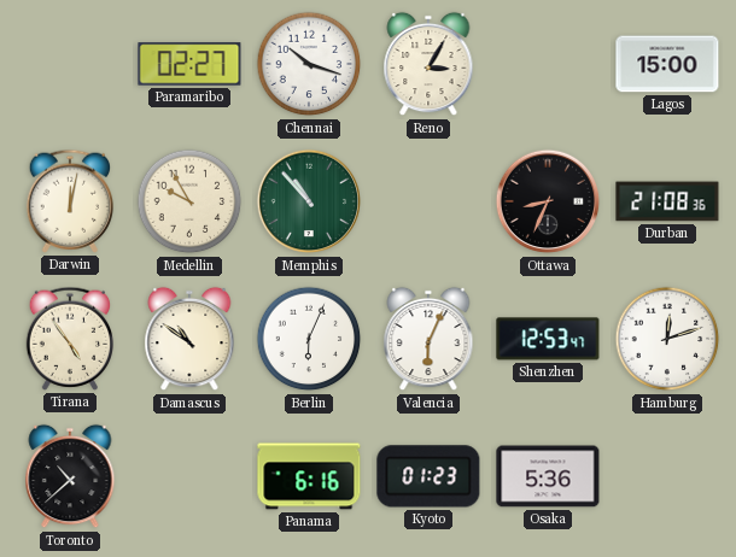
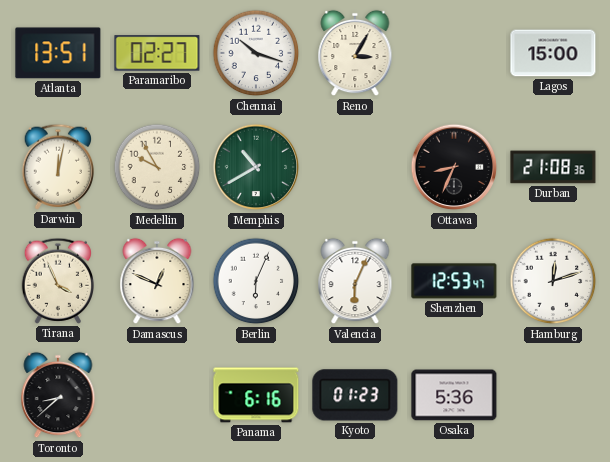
Atlanta: none -> 13:51 (58, 53)
Memphis: 10:53 -> 10:40 (256, 167)
Tirana: 4:54 -> 3:56 (57, 281)
Damascus: 10:51 -> 12:49 (157, 281)
Toronto: 10:38 -> 8:38 (58, 395)
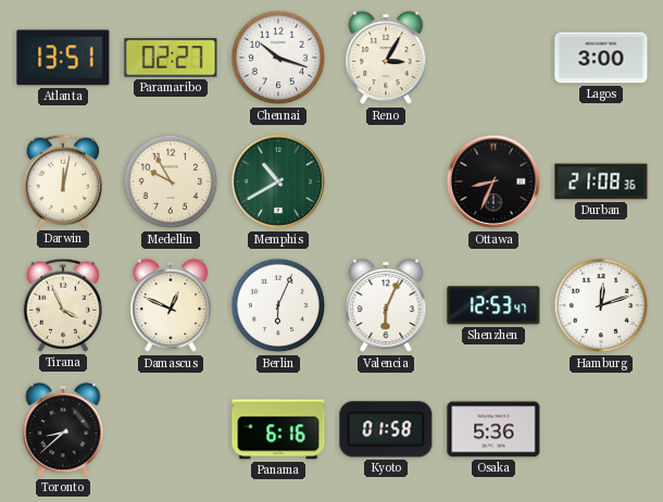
Lagos: 15:00 -> 3:00 (601, 58)
Kyoto: 01:23 -> 01:58 (386, 429)
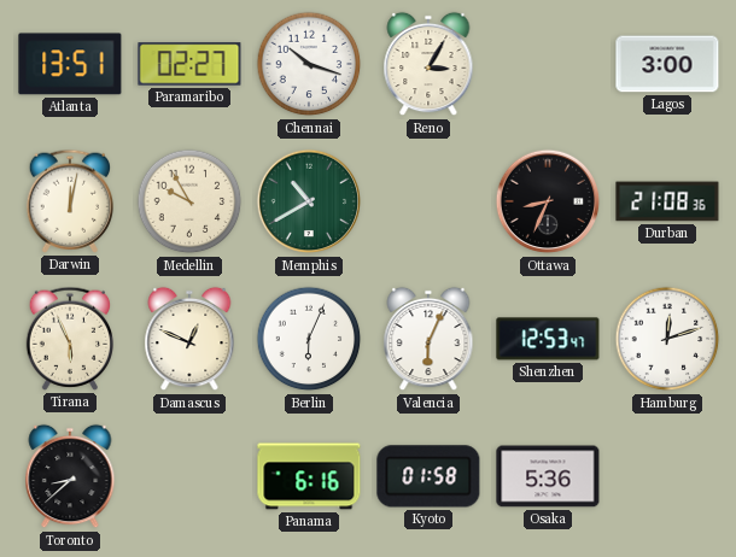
Tirana: 3:56 -> 5:56 (69, 339)
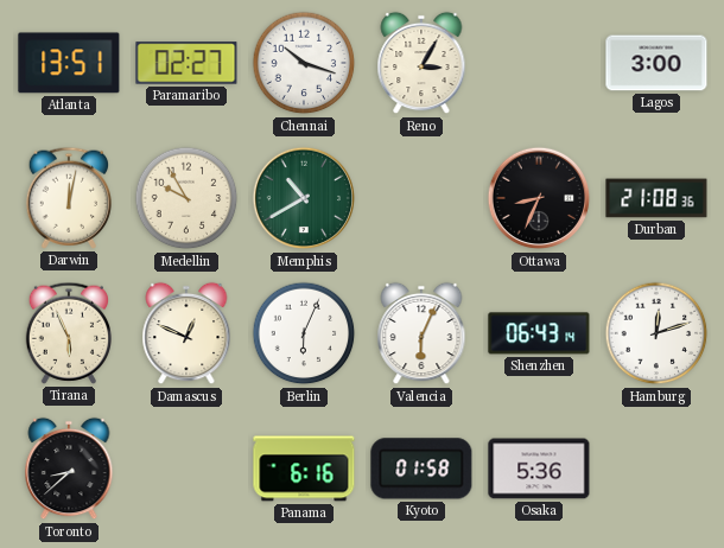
Shenzhen: 12:53 -> 06:43 (539, 333)
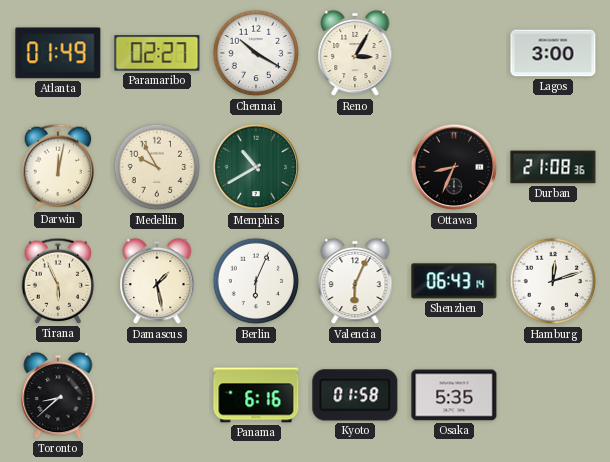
Atlanta: 13:51 -> 01:49 (58, 53)
Chennai: 10:18 -> 10:20 (256, 53)
Damascus: 12:49 -> 1:28 (157, 281)
Osaka: 5:36 -> 5:35 (454, 395)
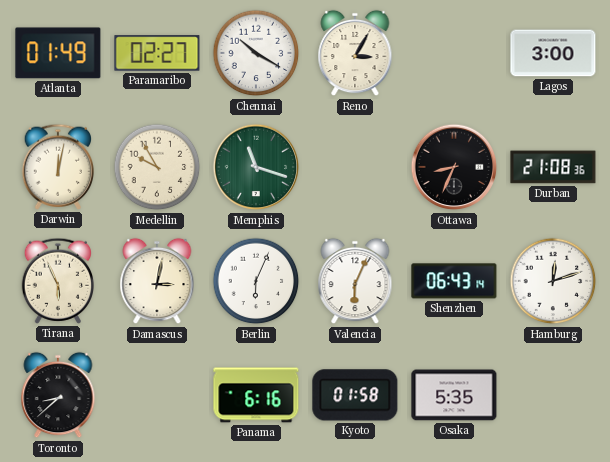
Memphis: 10:40 -> 11:18 (256, 167)
Damascus: 1:28 -> 3:02 (157, 281)
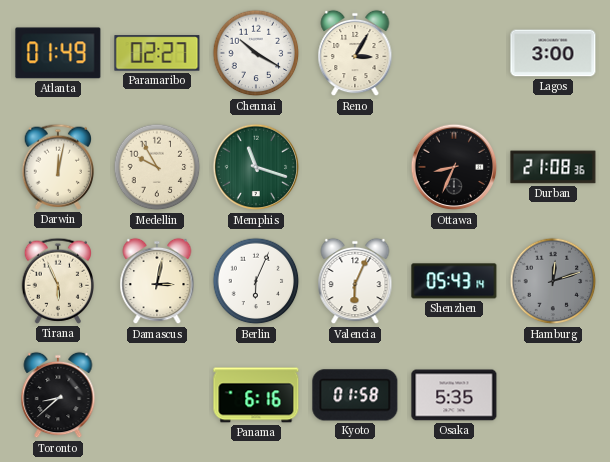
Shenzhen: 06:43 -> 05:43 (454, 281)
Hamburg dial: white -> grey (553, 281)
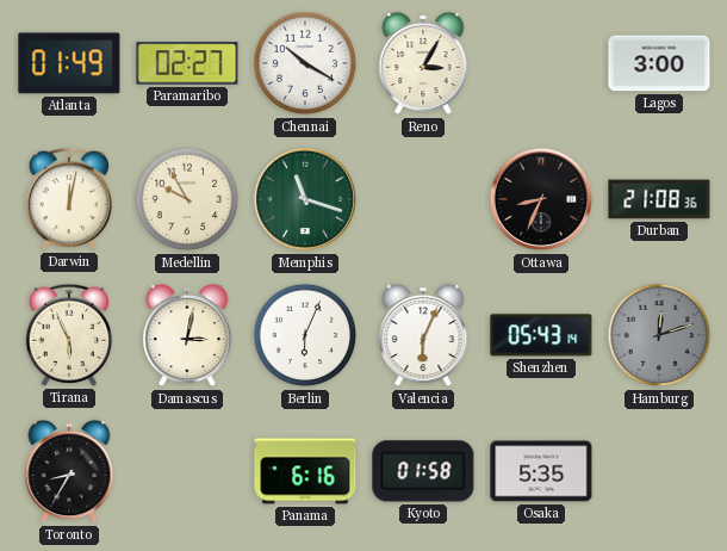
Toronto: 8:38 -> 8:35 (69, 471)
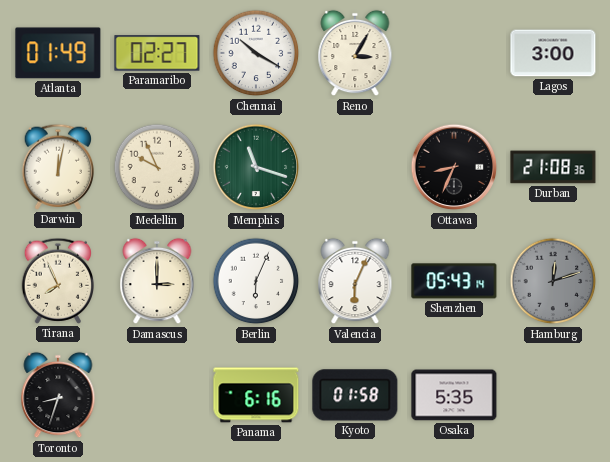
Medellin: 9:55 -> 9:56 (157, 167)
Tirana: 5:56 -> 7:56 (57, 281)
Damascus: 3:02 -> 3:00 (157, 281)
Toronto: 8:35 -> 8:33 (58, 395)
